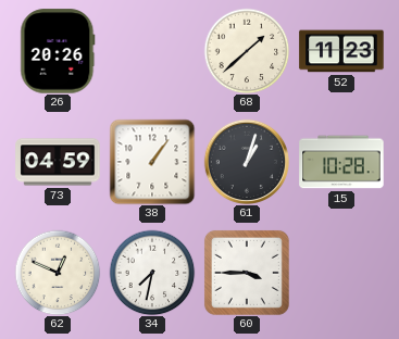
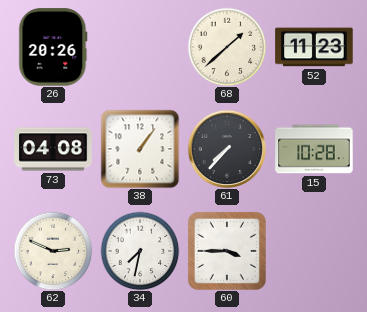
73: 04:59 -> 04:08 (53, 149)
61: 1:03 -> 7:37 (226, 148)
62: 12:49 -> 2:49 (53, 251)
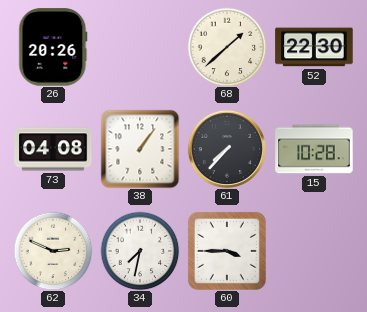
52: 11:23 -> 22:30 (314, 47)
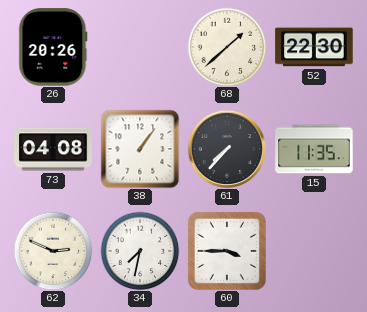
15: 10:28 -> 11:35 (314, 149)
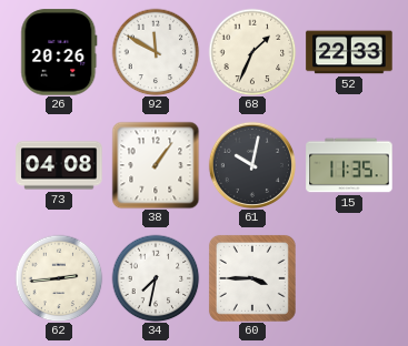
92: none -> 11:50 (156, 52)
68: 1:38 -> 1:34 (252, 52)
52: 22:30 -> 22:33 (349, 52)
61: 7:37 -> 10:02 (251, 164)
62: 2:49 -> 2:44 (59, 278)
